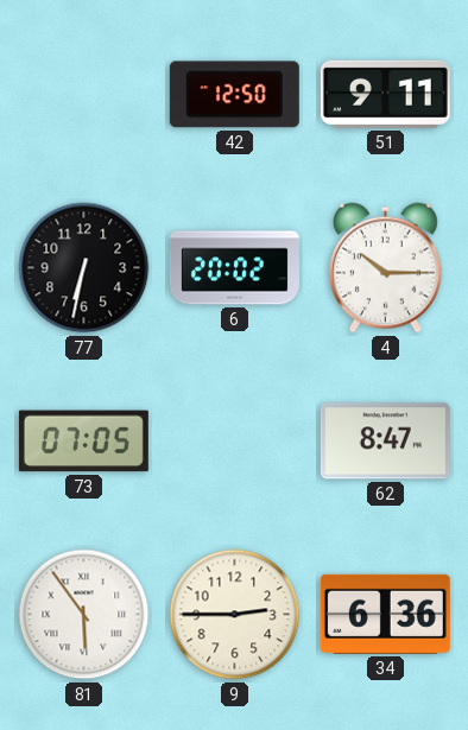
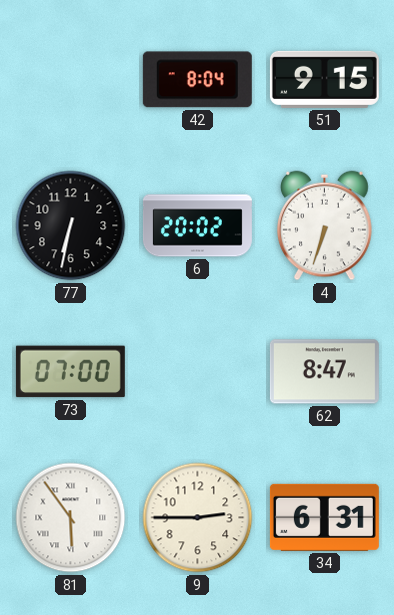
42: 12:50 -> 8:04 (197, 80)
51: 9:11 -> 9:15 (324, 79)
4: 10:15 -> 6:33 (325, 226)
73: 07:05 -> 07:00 (70, 372)
34: 6:36 -> 6:31 (324, 517)
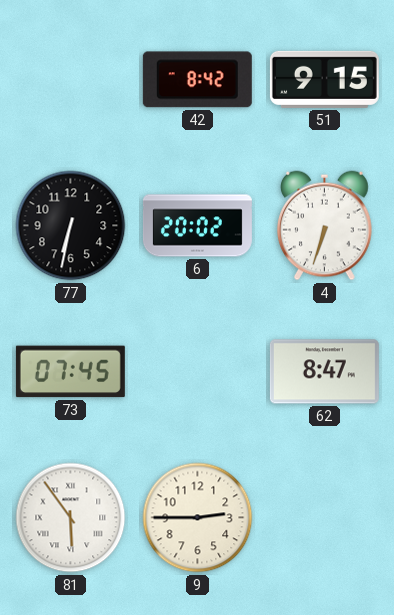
42: 8:04 -> 8:42 (197, 80)
73: 07:00 -> 07:45 (70, 372)
34: 6:31 -> none (324, 517)
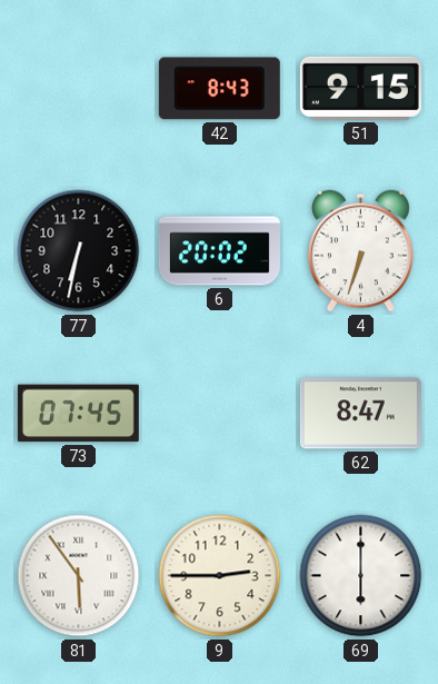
42: 8:42 -> 8:43 (219, 89)
69: none -> 6:00 (361, 576)
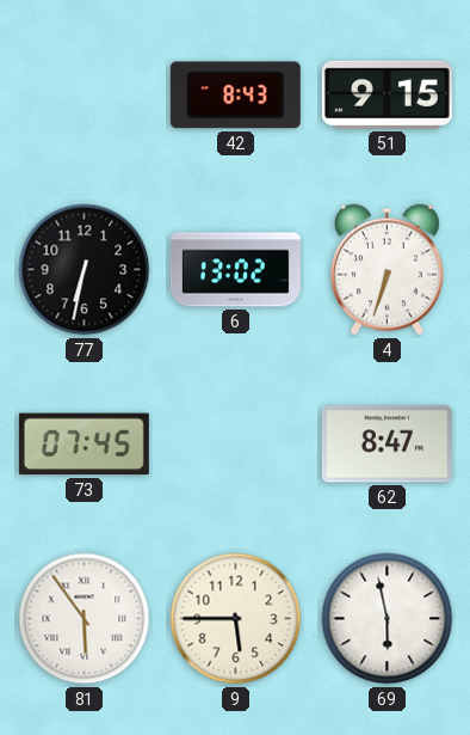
6: 20:02 -> 13:02 (235, 270)
9: 2:45 -> 5:45 (236, 619)
69: 6:00 -> 5:58 (388, 619)
